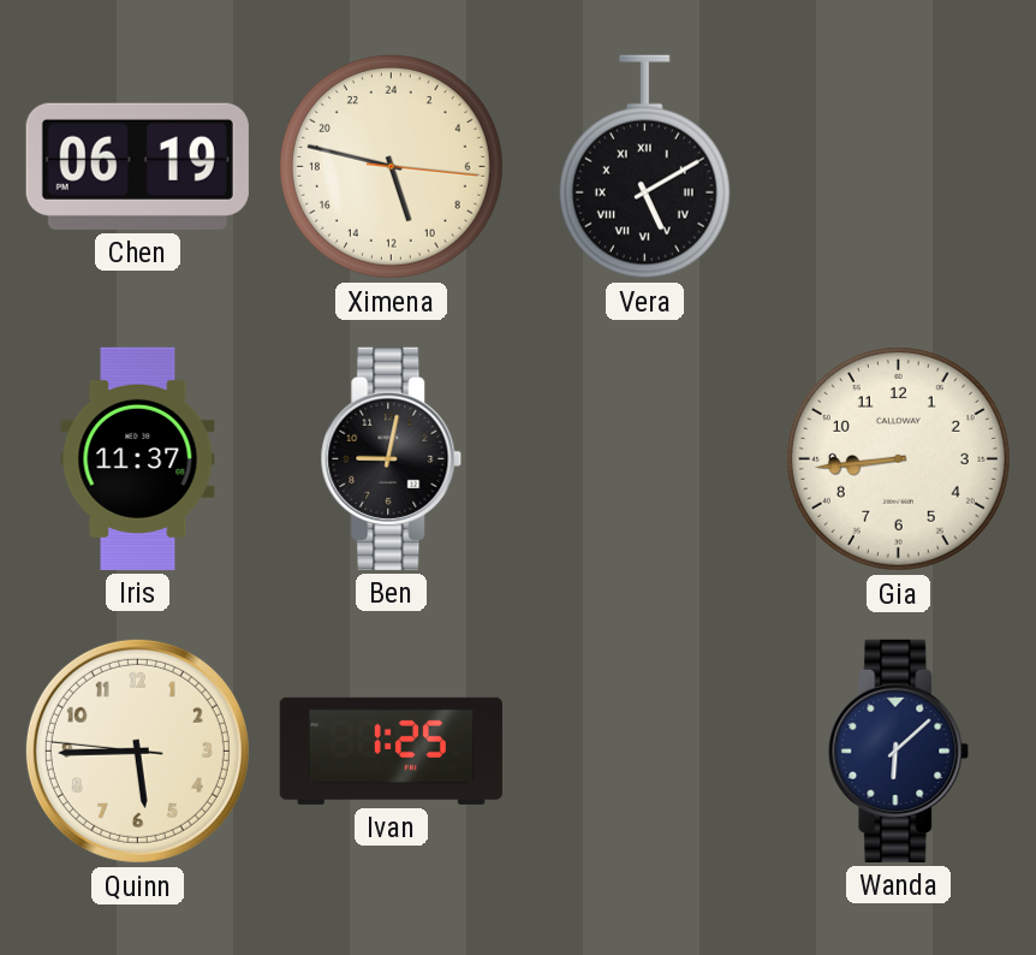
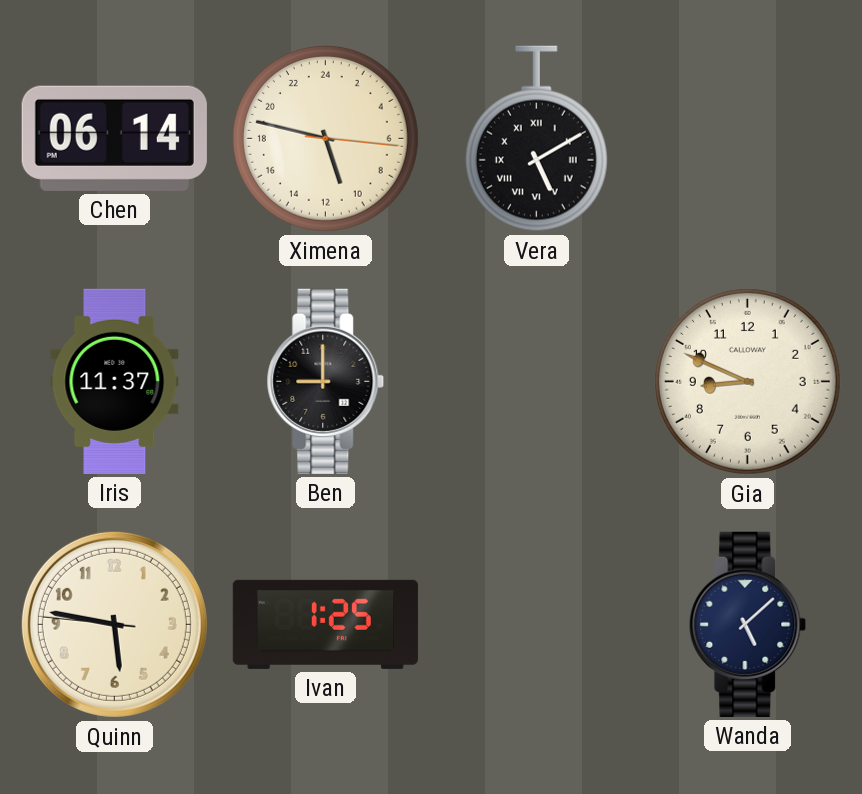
Chen: 06:19 -> 06:14 (114, 138)
Ben: 9:02 -> 9:00 (326, 381)
Gia: 8:44 -> 8:49 (747, 381)
Quinn: 5:44 -> 5:46 (114, 624)
Wanda: 6:08 -> 5:08 (748, 624)
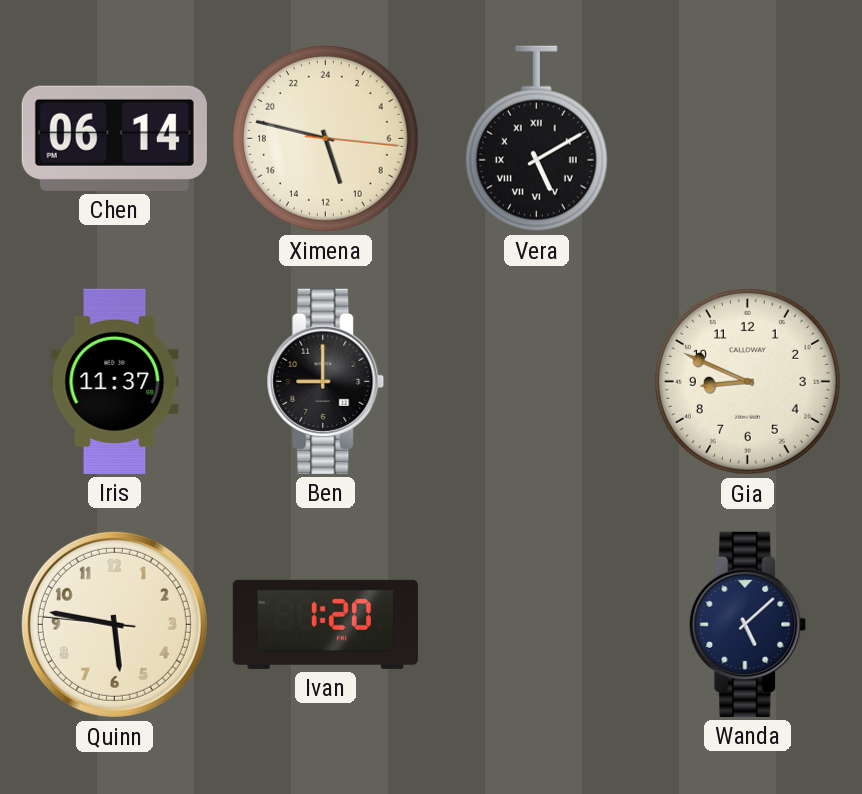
Ivan: 1:25 -> 1:20 (325, 624)
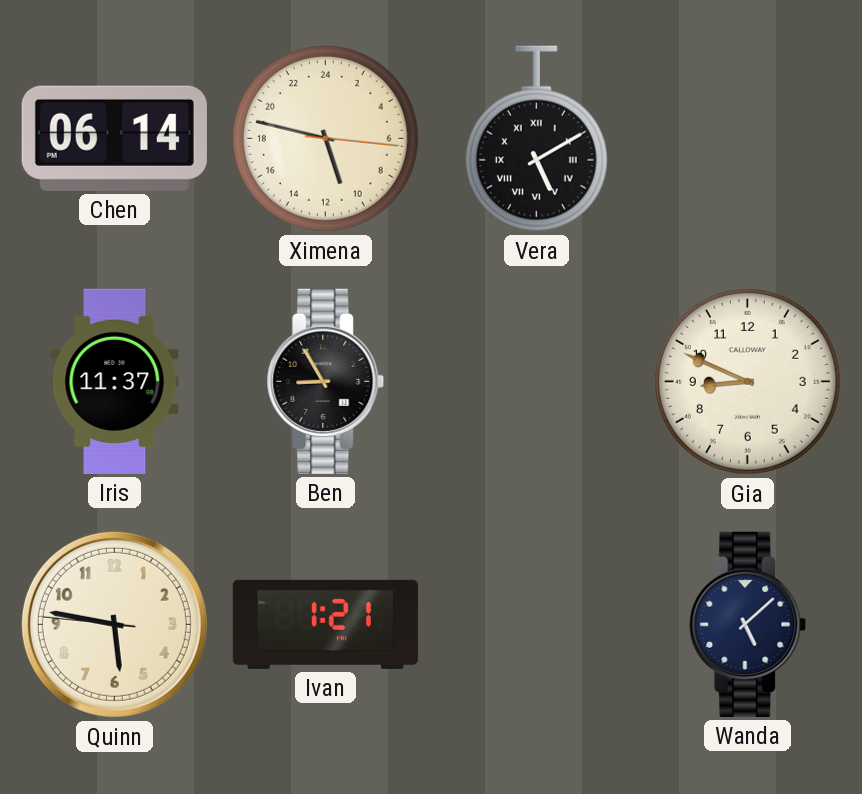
Ben: 9:00 -> 8:55 (326, 381)
Ivan: 1:20 -> 1:21 (325, 624)
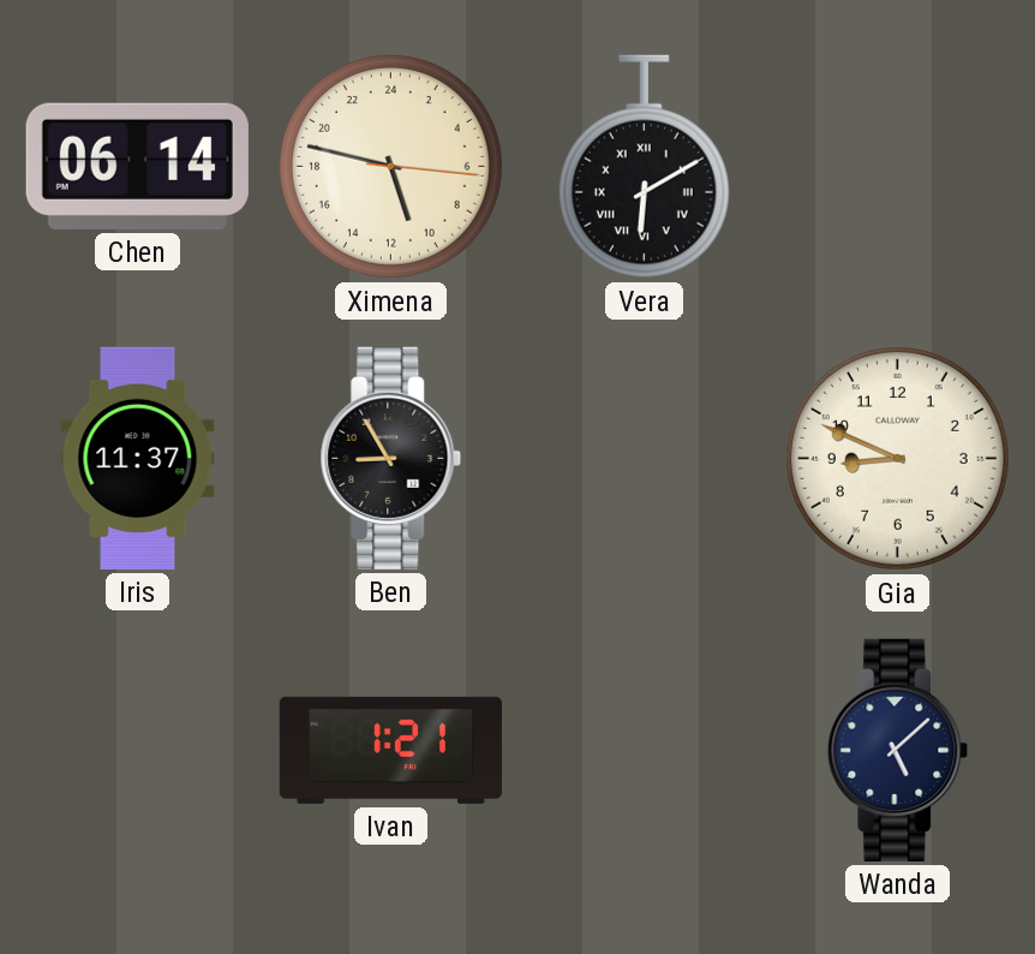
Vera: 5:10 -> 6:10 (644, 167)
Quinn: 5:46 -> none (114, 624)
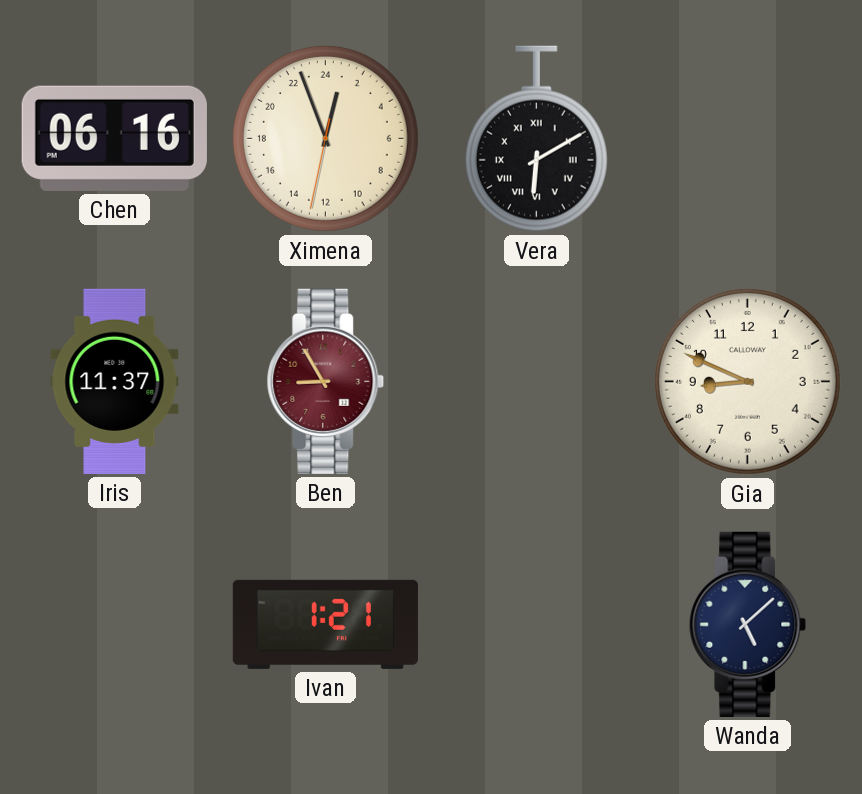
Chen: 06:14 -> 06:16 (114, 138)
Ximena: 10:47 -> 0:56 (325, 138)
Ben dial: black -> burgundy (326, 381)
